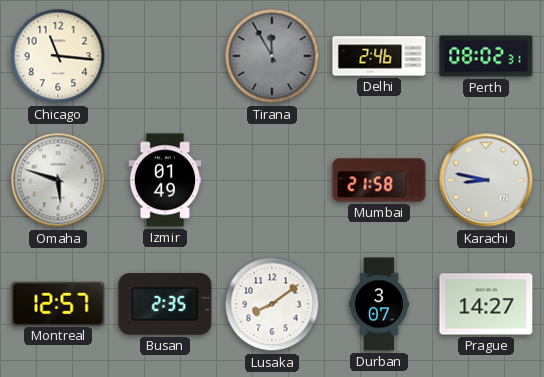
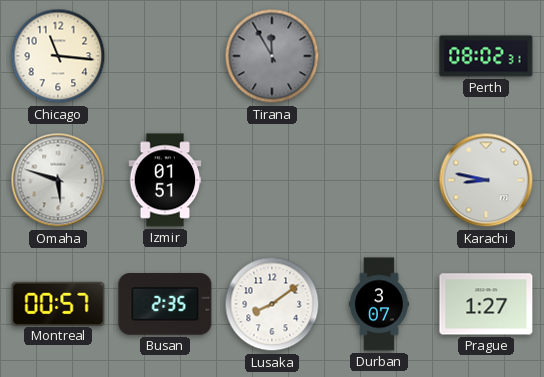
Delhi: 2:46 -> none (379, 56)
Izmir: 01:49 -> 01:51 (165, 180)
Mumbai: 21:58 -> none (379, 180)
Montreal: 12:57 -> 00:57 (58, 303)
Prague: 14:27 -> 1:27 (486, 304)
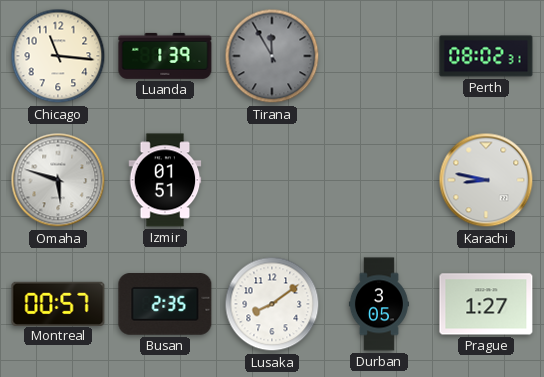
Luanda: none -> 1:39 (165, 56)
Durban: 3:07 -> 3:05 (379, 304)
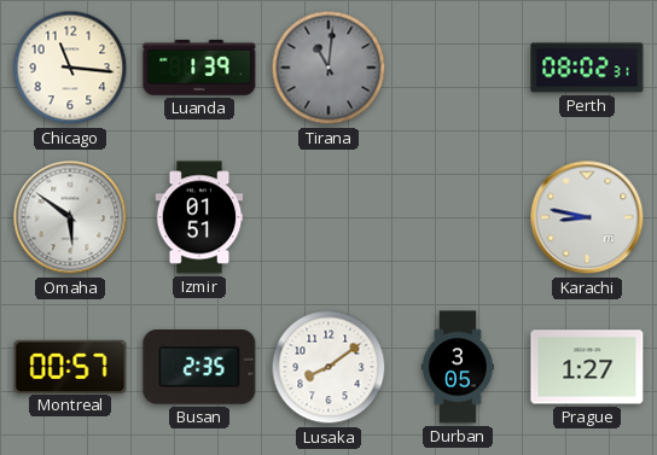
Tirana: 11:55 -> 11:01 (328, 68)
Omaha: 5:48 -> 5:51 (70, 217)
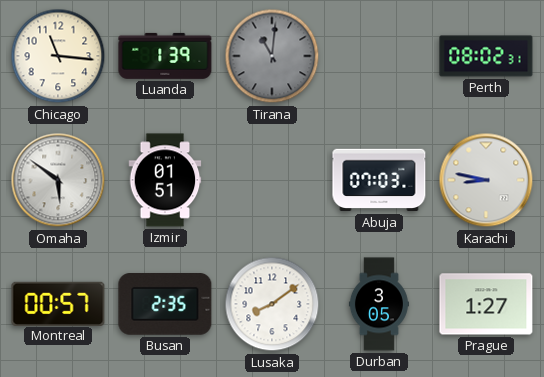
Abuja: none -> 07:03 (379, 180)
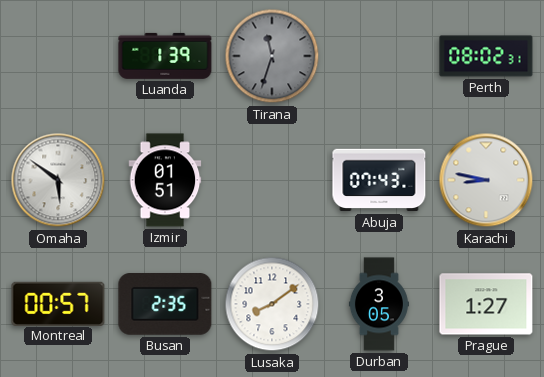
Chicago: 11:16 -> none (58, 56)
Tirana: 11:01 -> 11:33 (272, 56)
Abuja: 07:03 -> 07:43 (379, 180)
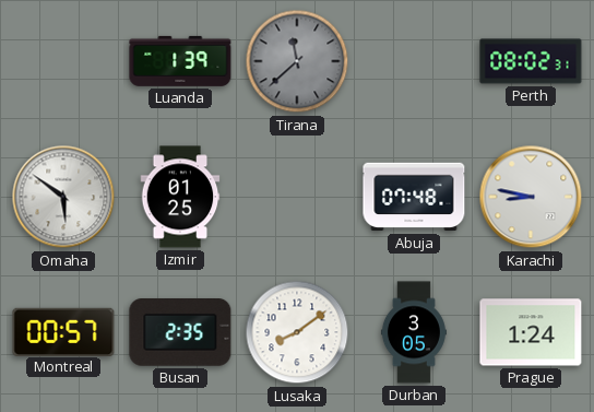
Tirana: 11:33 -> 11:38 (297, 61)
Izmir: 01:51 -> 01:25 (180, 197)
Abuja: 07:43 -> 07:48 (414, 197)
Prague: 1:27 -> 1:24 (531, 332)
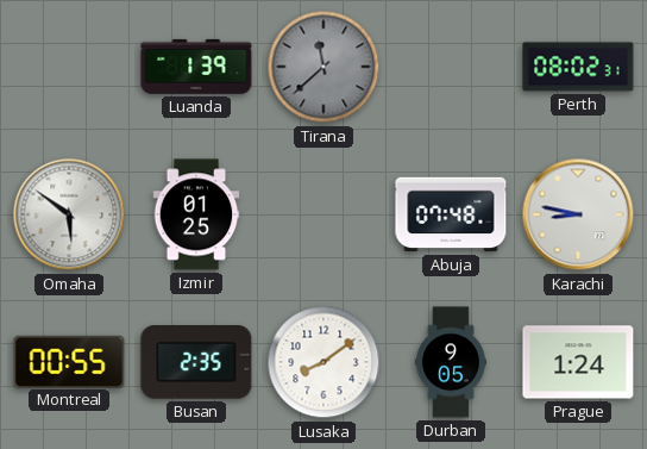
Montreal: 00:57 -> 00:55 (69, 361)
Durban: 3:05 -> 9:05 (451, 362)
